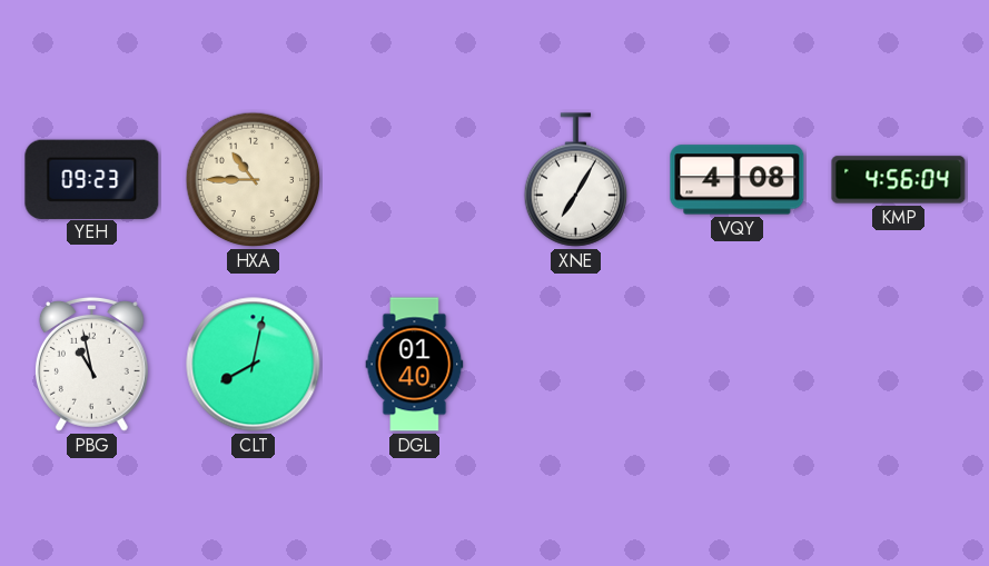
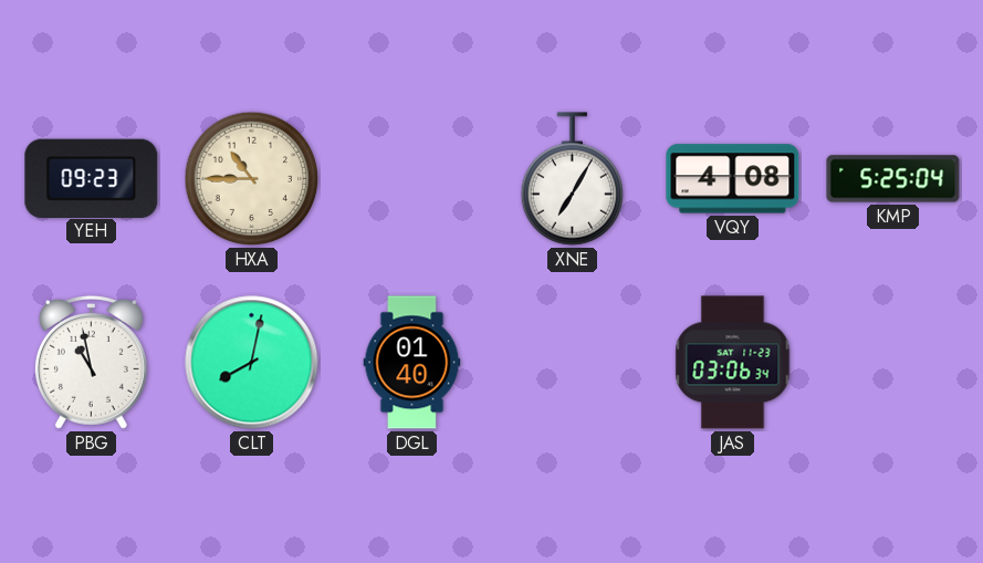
KMP: 4:56 -> 5:25 (893, 179)
JAS: none -> 03:06 (733, 363)
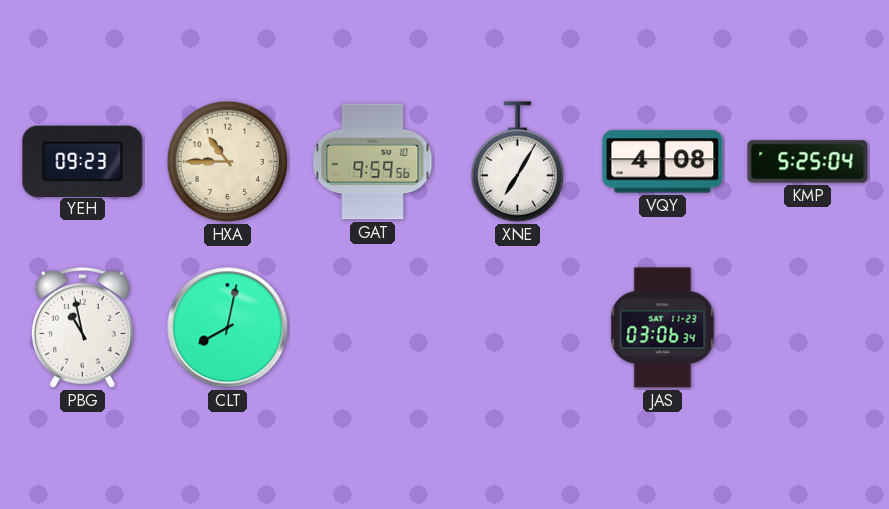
GAT: none -> 9:59 (373, 162)
DGL: 01:40 -> none (412, 363)
